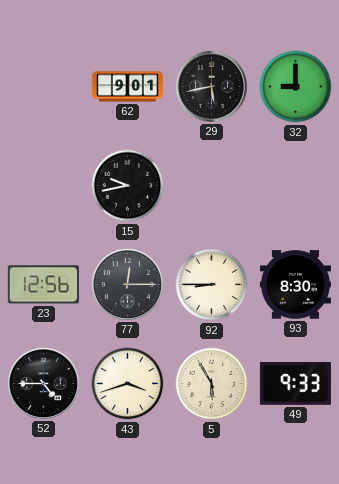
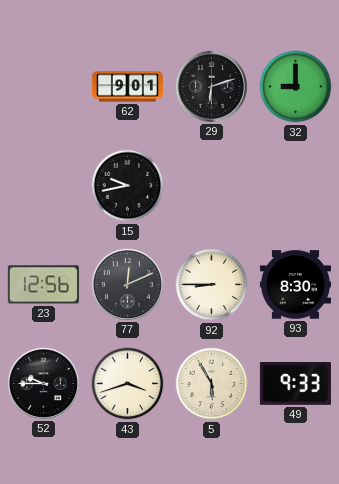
29: 5:43 -> 6:12 (211, 86)
77: 12:15 -> 12:11 (127, 284)
52: 4:45 -> 9:45 (43, 383)
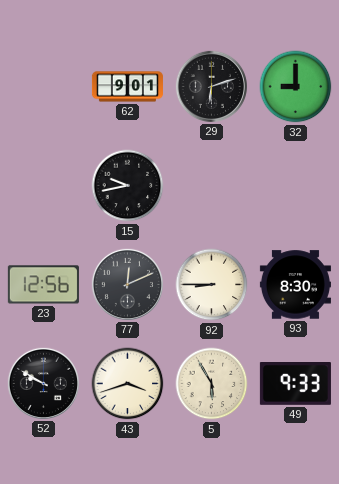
52: 9:45 -> 9:50 (43, 383)
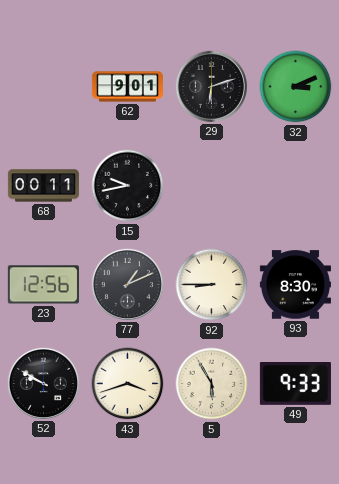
32: 9:00 -> 3:11 (296, 87)
68: none -> 00:11 (43, 186)
77: 12:11 -> 1:11 (127, 284)
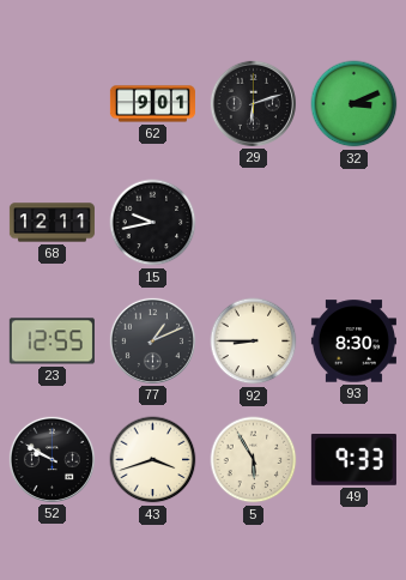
68: 00:11 -> 12:11 (51, 223)
23: 12:56 -> 12:55 (51, 342)
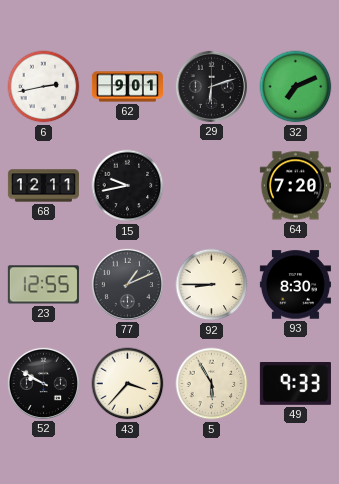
6: none -> 2:43 (44, 87)
32: 3:11 -> 7:11 (296, 87)
64: none -> 7:20 (295, 186)
43: 3:42 -> 3:37 (128, 384)
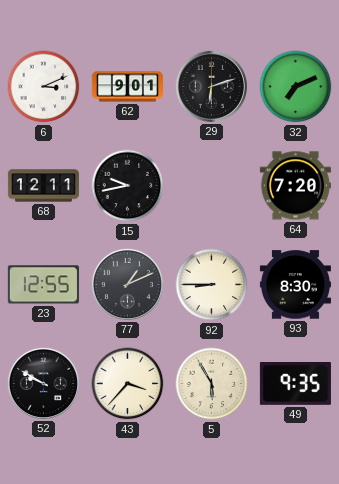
6: 2:43 -> 3:11 (44, 87)
49: 9:33 -> 9:35 (295, 384)
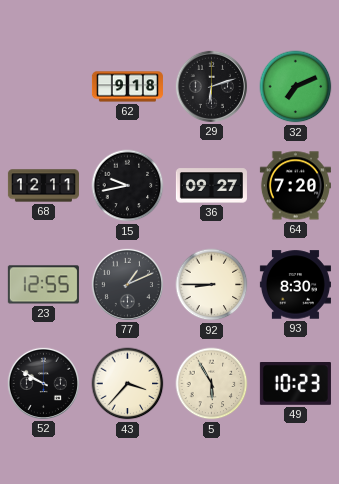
6: 3:11 -> none (44, 87)
62: 9:01 -> 9:18 (127, 87)
36: none -> 09:27 (211, 186)
49: 9:35 -> 10:23 (295, 384)
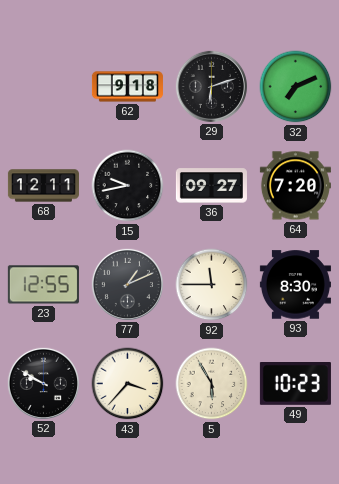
92: 8:45 -> 11:45 (212, 285)
